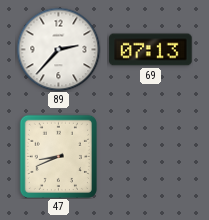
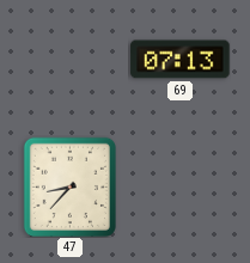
89: 2:37 -> none (58, 49)
47: 8:41 -> 8:37 (69, 186)
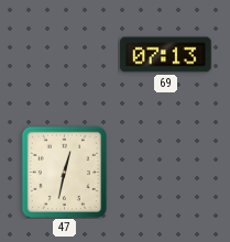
47: 8:37 -> 12:32 (64, 172)
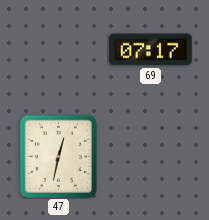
69: 07:13 -> 07:17 (151, 50)
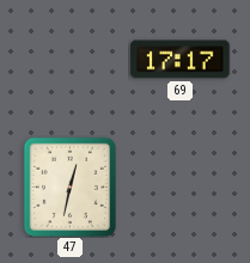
69: 07:17 -> 17:17 (181, 60)
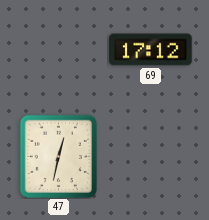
69: 17:17 -> 17:12 (151, 50)
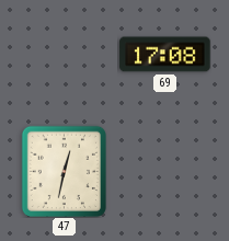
69: 17:12 -> 17:08 (165, 55)
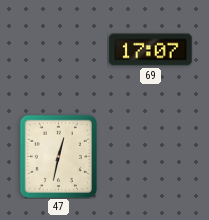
69: 17:08 -> 17:07 (151, 50)
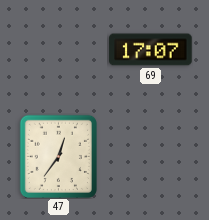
47: 12:32 -> 12:36 (58, 156)
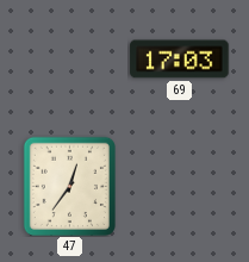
69: 17:07 -> 17:03 (180, 60)
